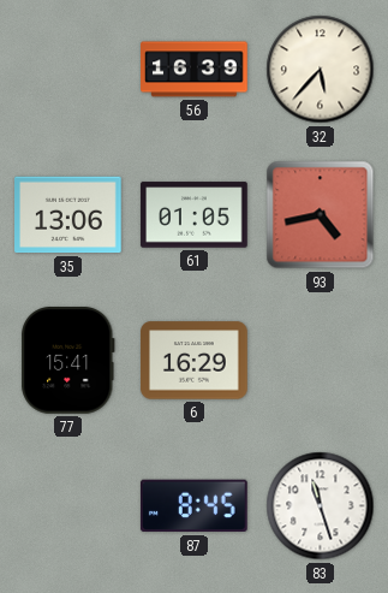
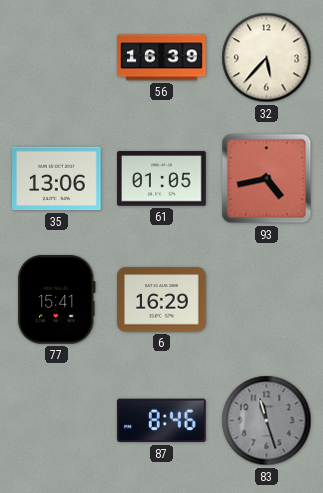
87: 8:45 -> 8:46 (161, 421)
83 dial: white -> grey (267, 421)
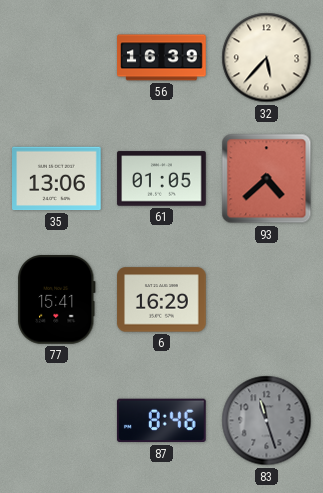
93: 4:43 -> 4:38 (267, 179)
